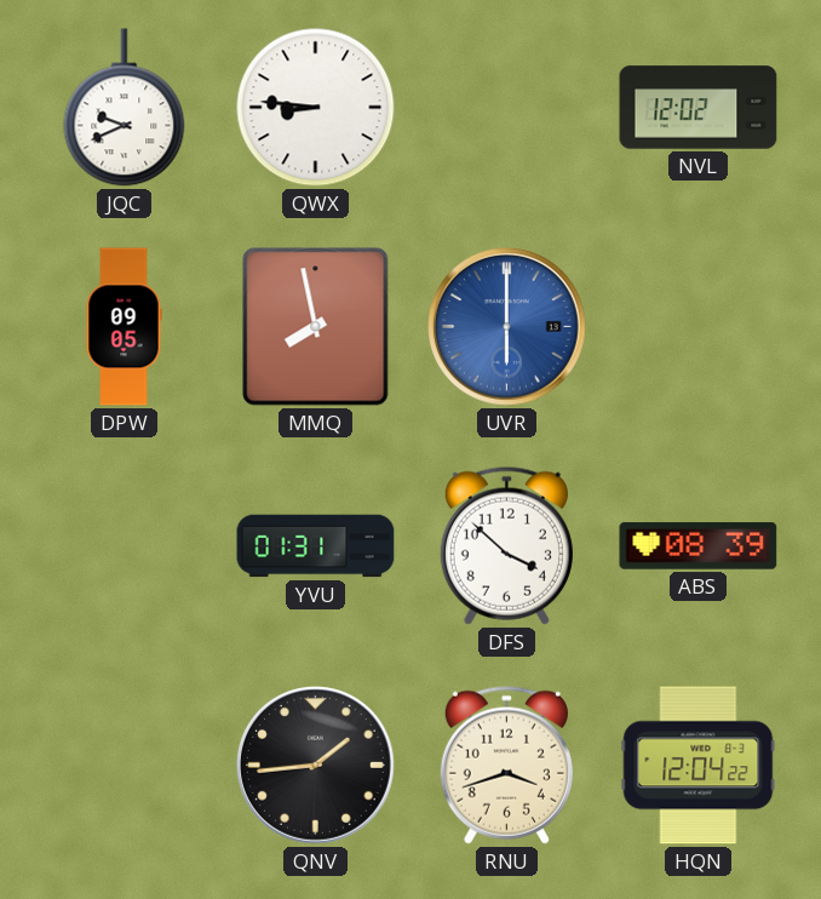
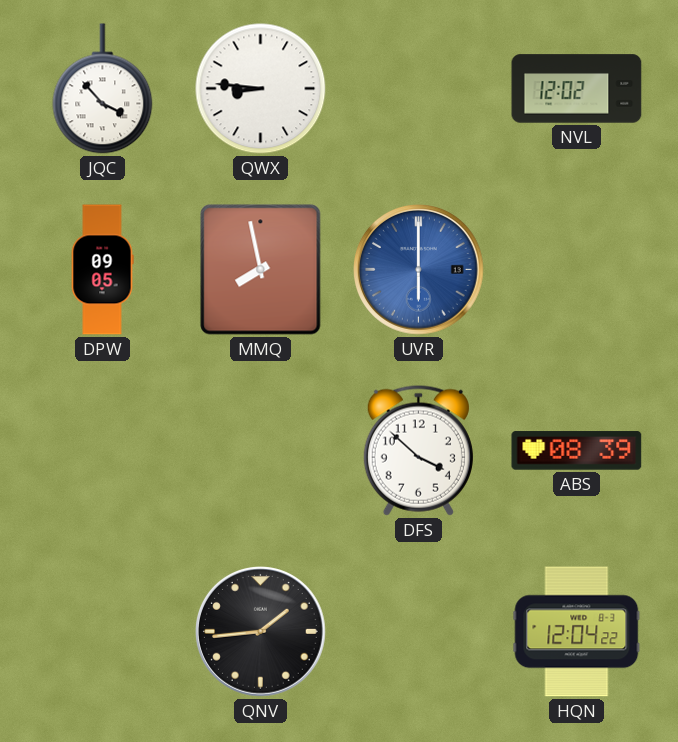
JQC: 9:41 -> 3:53 (103, 89)
YVU: 01:31 -> none (316, 546)
RNU: 3:42 -> none (506, 765)
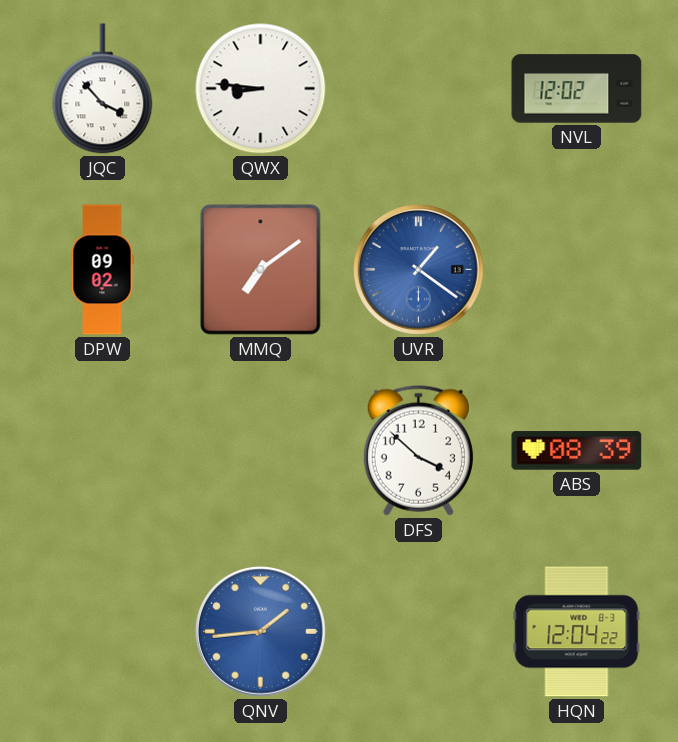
DPW: 09:05 -> 09:02 (102, 270)
MMQ: 7:58 -> 7:09 (261, 270)
UVR: 6:00 -> 1:21 (419, 270)
QNV dial: black -> blue (261, 632)
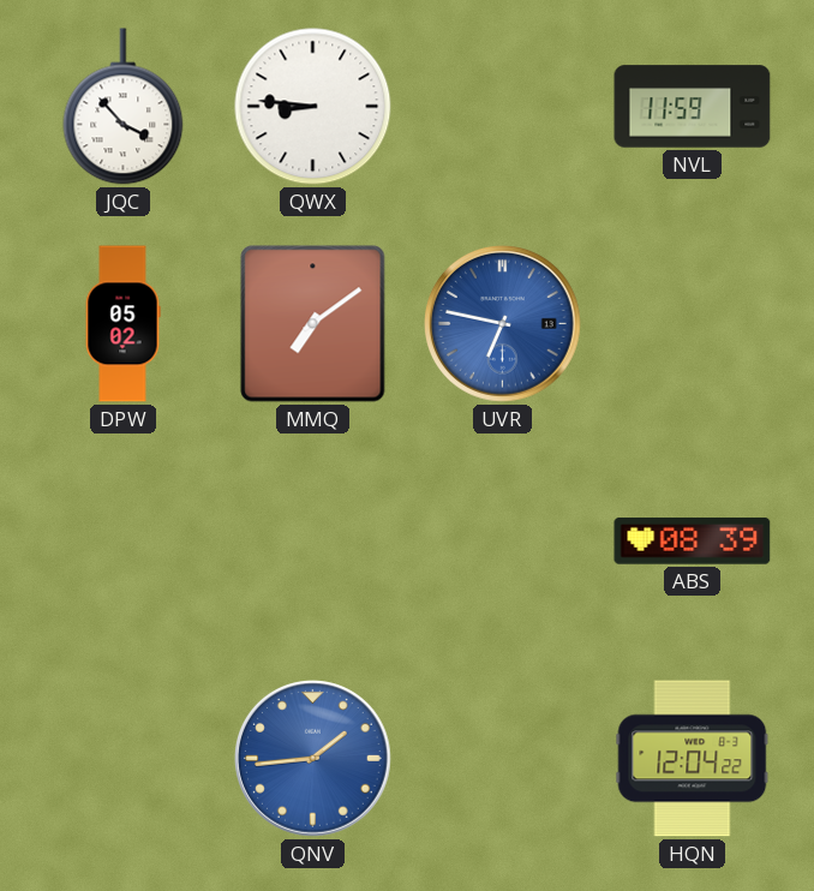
NVL: 12:02 -> 11:59 (693, 107)
DPW: 09:02 -> 05:02 (122, 324)
UVR: 1:21 -> 6:47 (503, 324)
DFS: 3:52 -> none (418, 450)
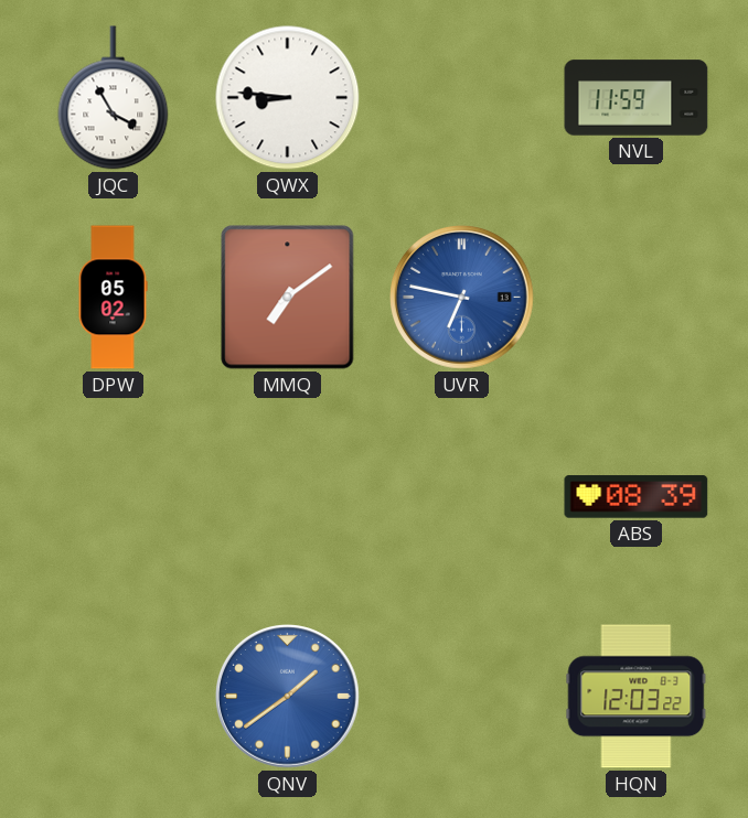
JQC: 3:53 -> 3:55 (114, 98)
QNV: 1:44 -> 1:39 (288, 697)
HQN: 12:04 -> 12:03 (637, 697)
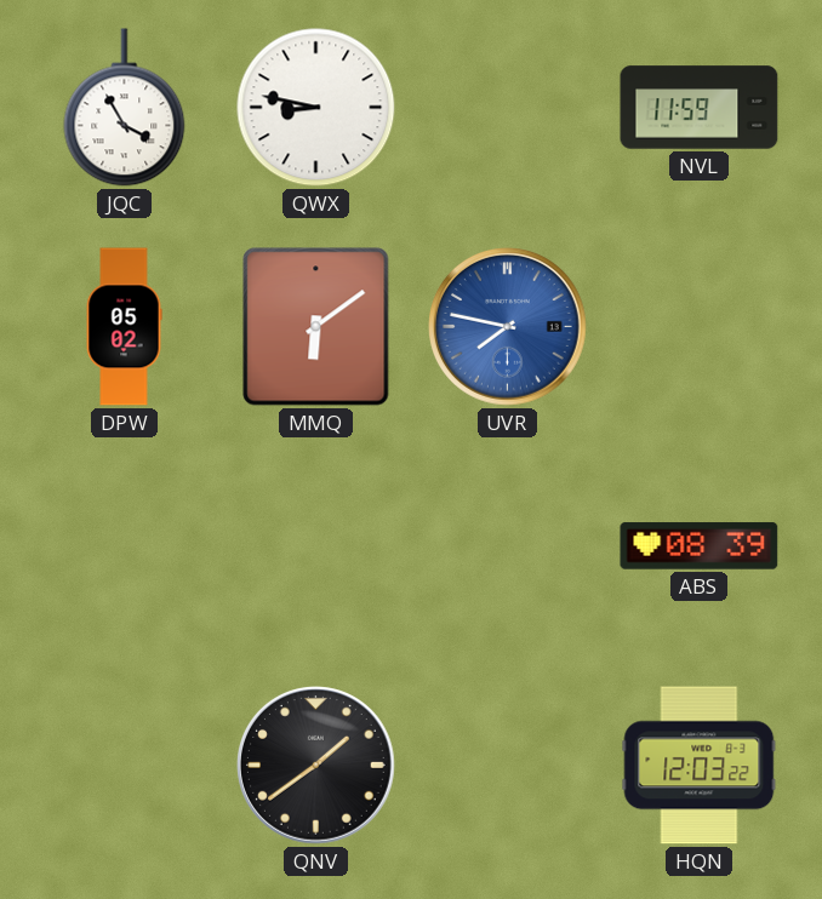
QWX: 8:46 -> 8:47 (316, 108)
MMQ: 7:09 -> 6:09 (316, 327)
UVR: 6:47 -> 7:47 (508, 327)
QNV dial: blue -> black (316, 766)
